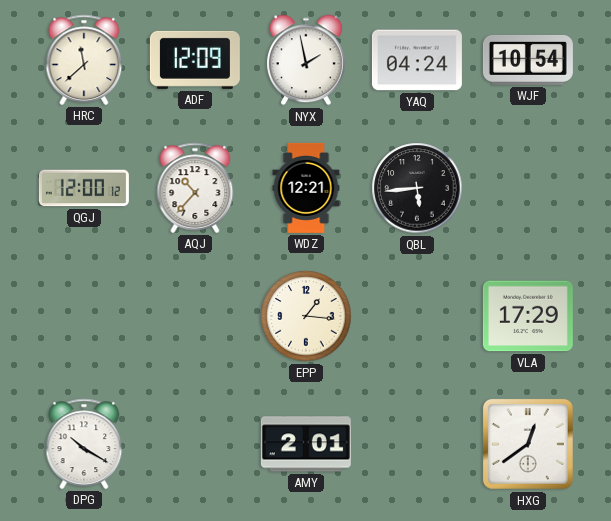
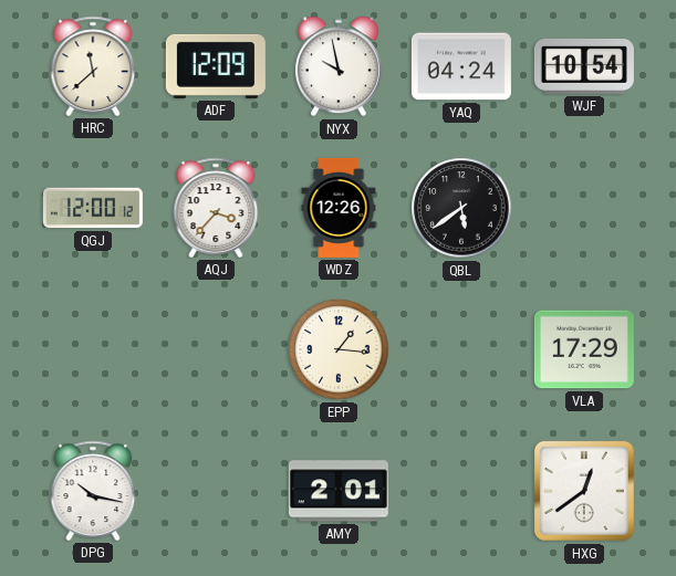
NYX: 1:58 -> 9:58 (339, 66)
AQJ: 10:37 -> 3:37 (216, 208)
WDZ: 12:21 -> 12:26 (339, 208)
QBL: 5:44 -> 5:39 (461, 208)
DPG: 10:20 -> 10:17 (93, 491)
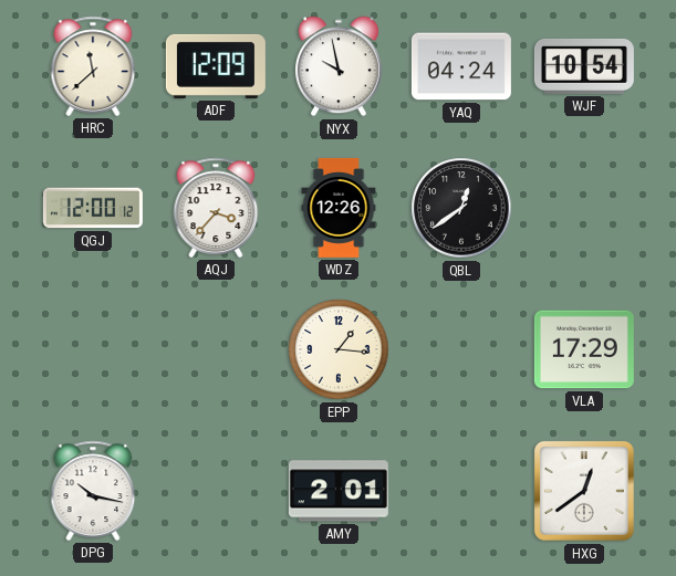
QBL: 5:39 -> 12:39 (461, 208)
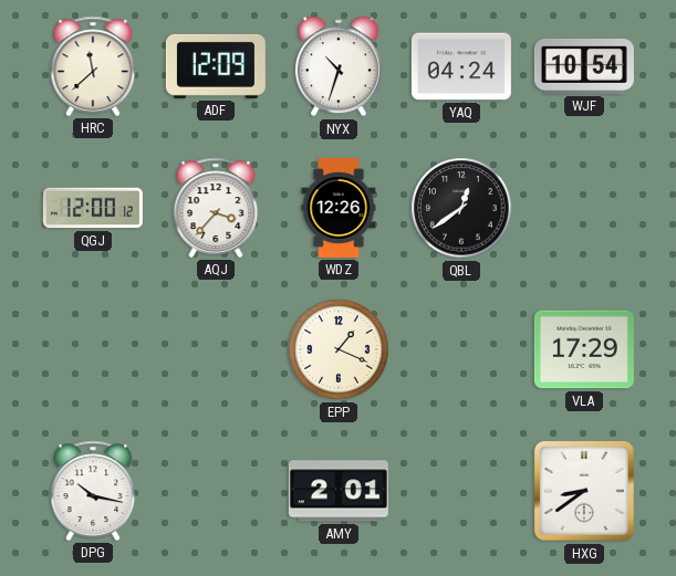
NYX: 9:58 -> 10:33 (339, 66)
EPP: 1:16 -> 1:19 (339, 349)
HXG: 12:39 -> 8:39 (584, 491)
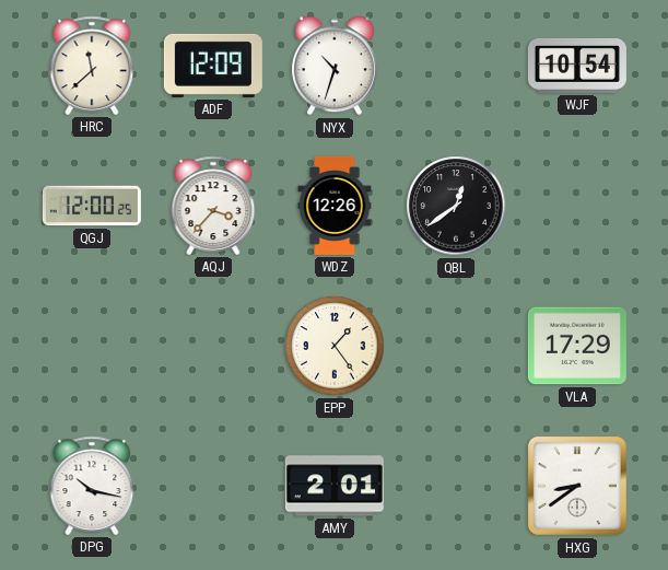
YAQ: 04:24 -> none (461, 66)
QGJ: 12:00:12 -> 12:00:25 (92, 206)
EPP: 1:19 -> 1:24 (335, 346)
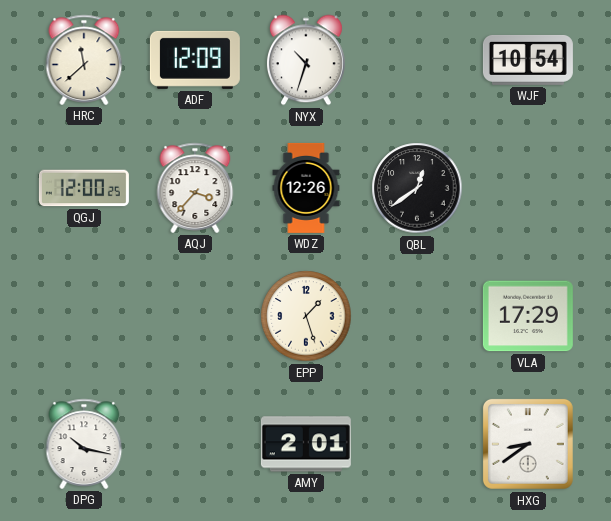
EPP: 1:24 -> 1:27 (306, 316)
